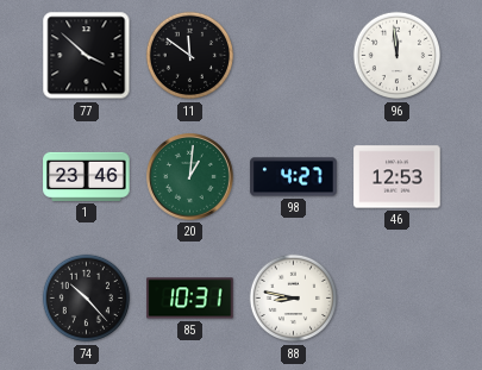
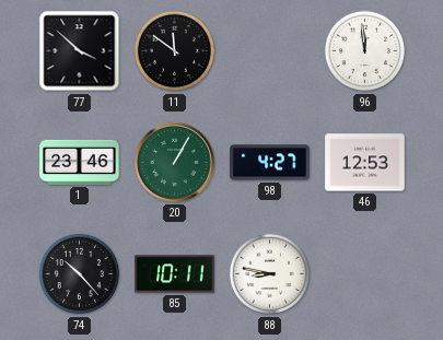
20: 1:01 -> 1:05 (175, 163)
85: 10:31 -> 10:11 (175, 274)
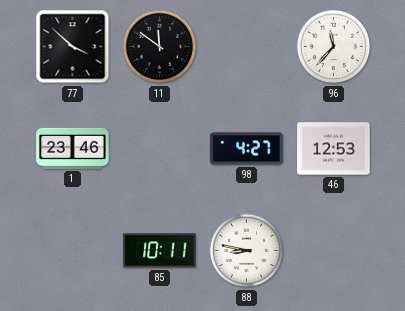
96: 11:59 -> 11:37 (334, 47)
20: 1:05 -> none (175, 163)
74: 10:23 -> none (80, 274)
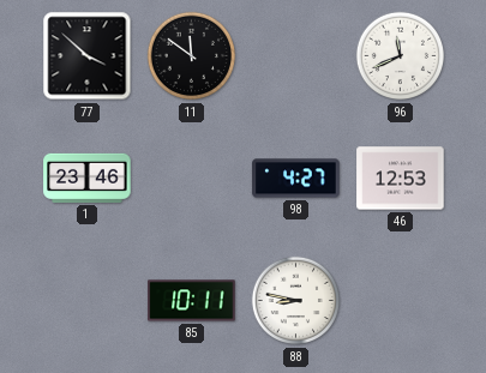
96: 11:37 -> 11:41 (401, 56)
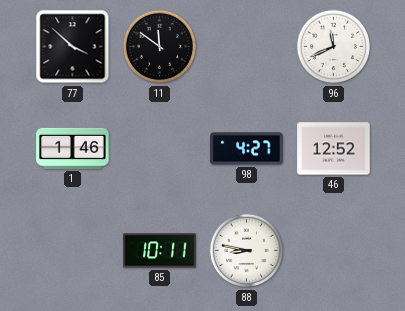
1: 23:46 -> 1:46 (73, 148)
46: 12:53 -> 12:52 (334, 149)
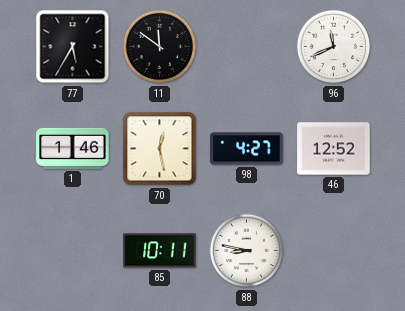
77: 3:52 -> 5:35 (73, 47)
70: none -> 12:28 (160, 149)
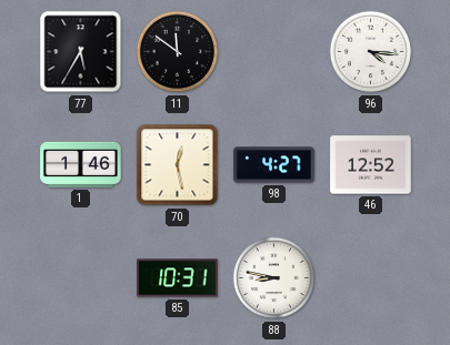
96: 11:41 -> 4:16 (371, 52)
85: 10:11 -> 10:31 (178, 278)
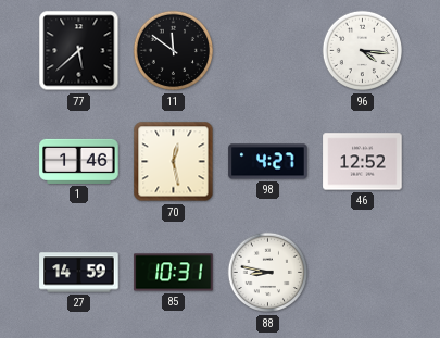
77: 5:35 -> 5:38 (79, 51)
27: none -> 14:59 (79, 273)
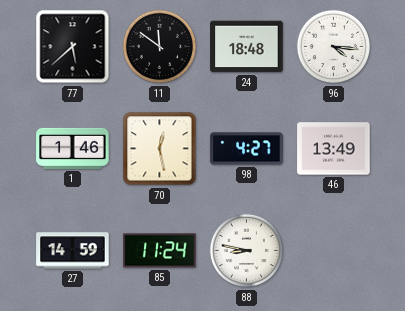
24: none -> 18:48 (247, 47)
46: 12:52 -> 13:49 (334, 149)
85: 10:31 -> 11:24 (160, 251)
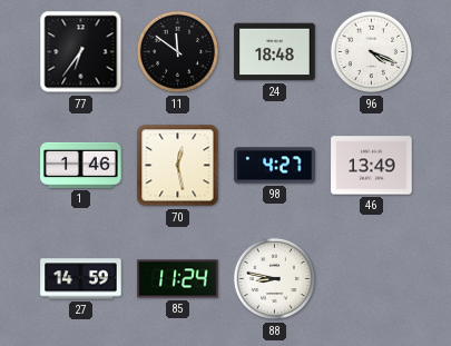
77: 5:38 -> 6:36 (81, 52)
96: 4:16 -> 4:19 (372, 52)
